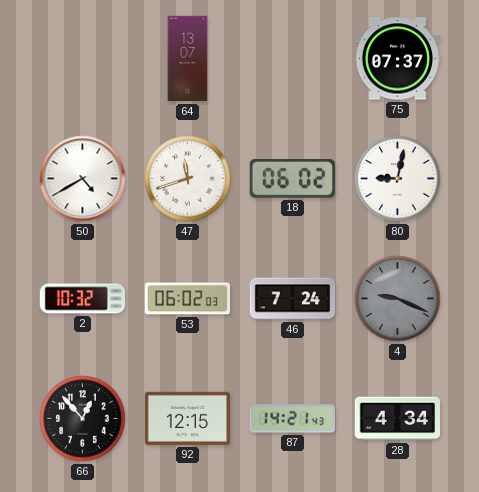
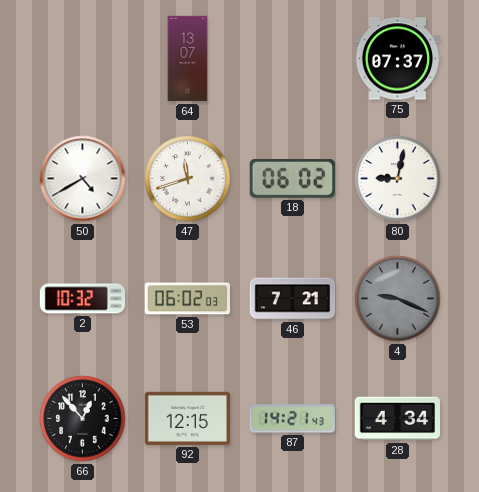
46: 7:24 -> 7:21 (293, 299)
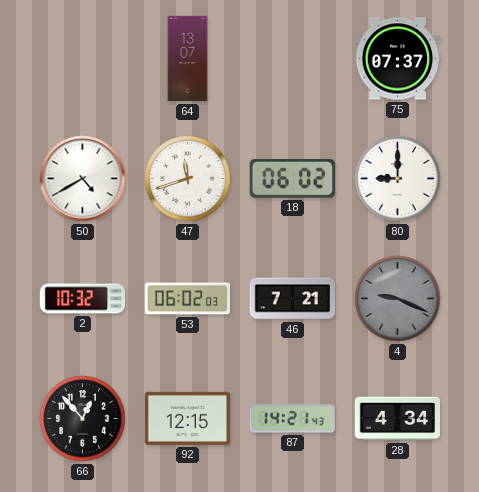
80: 9:02 -> 9:00 (398, 179)
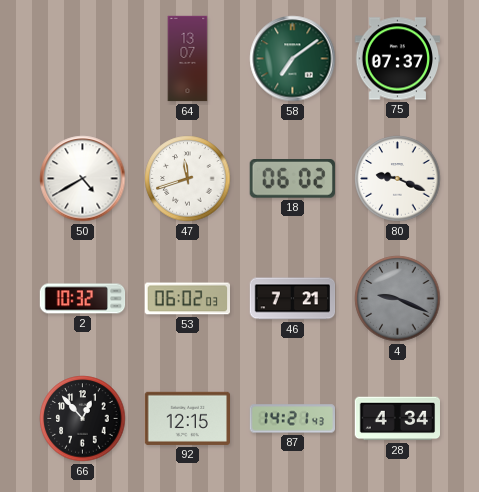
58: none -> 7:09 (293, 59)
80: 9:00 -> 9:19 (398, 179)
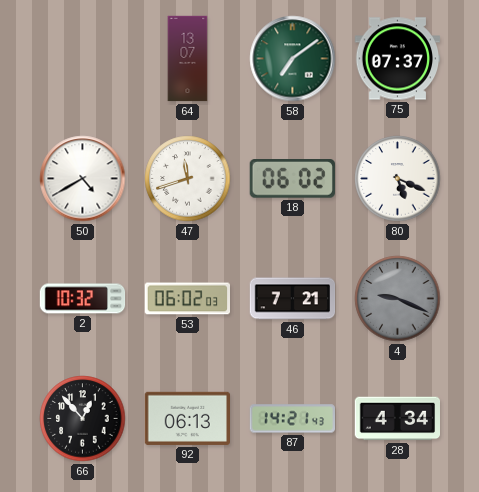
80: 9:19 -> 5:19 (398, 179)
92: 12:15 -> 06:13 (187, 418)
